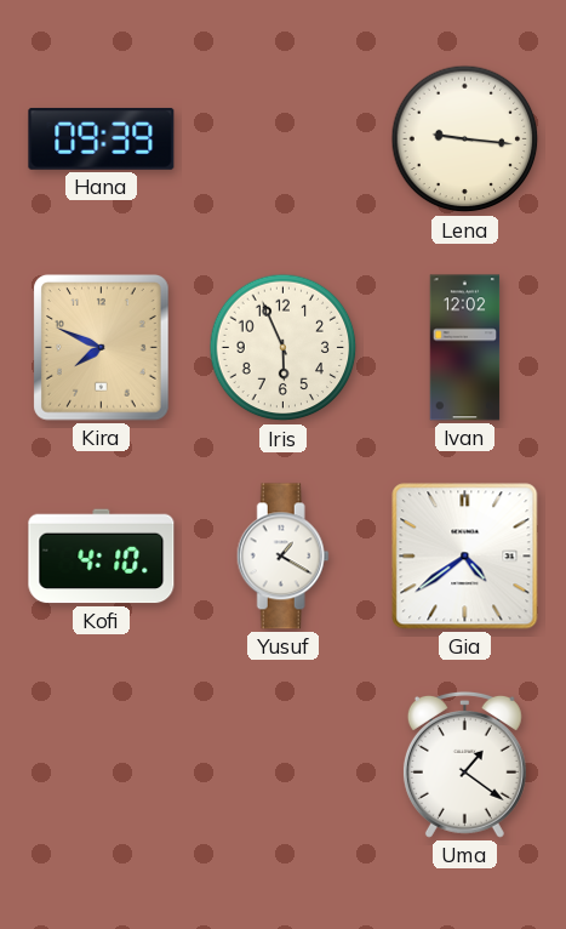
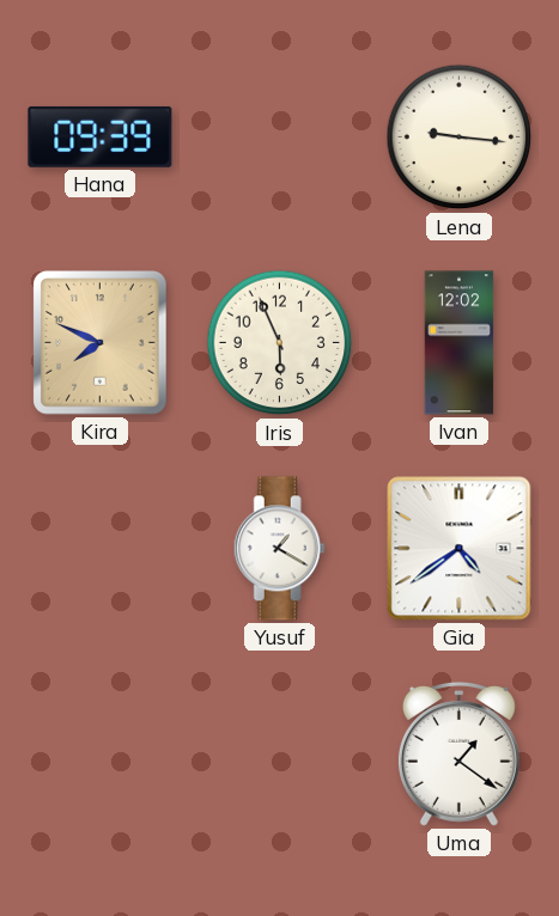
Kofi: 4:10 -> none (102, 557)
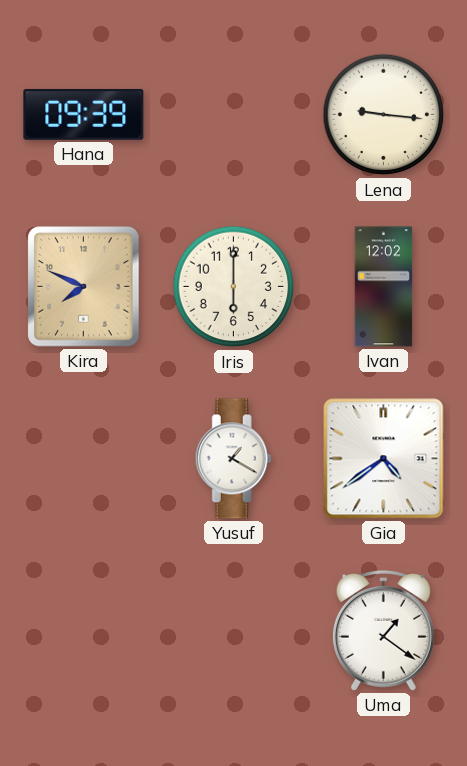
Iris: 5:56 -> 6:00 (234, 287)
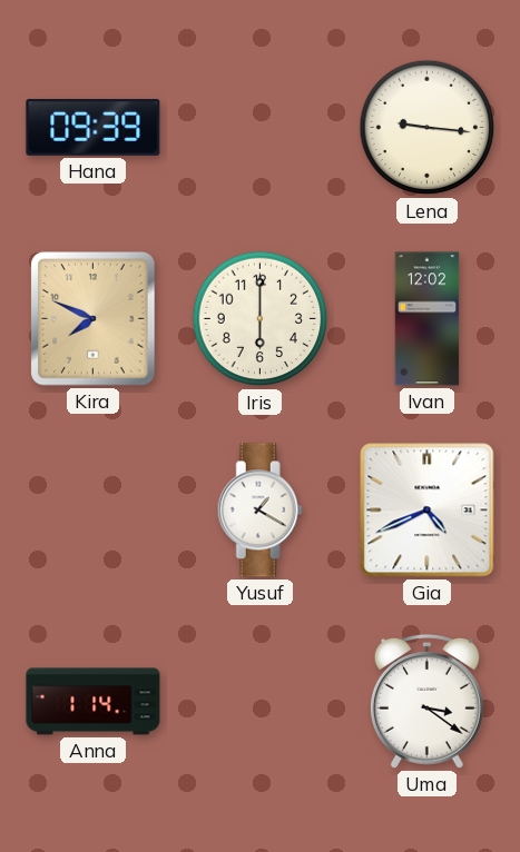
Gia: 4:39 -> 4:41 (428, 511)
Anna: none -> 1:14 (94, 702)
Uma: 1:21 -> 3:21 (426, 701)
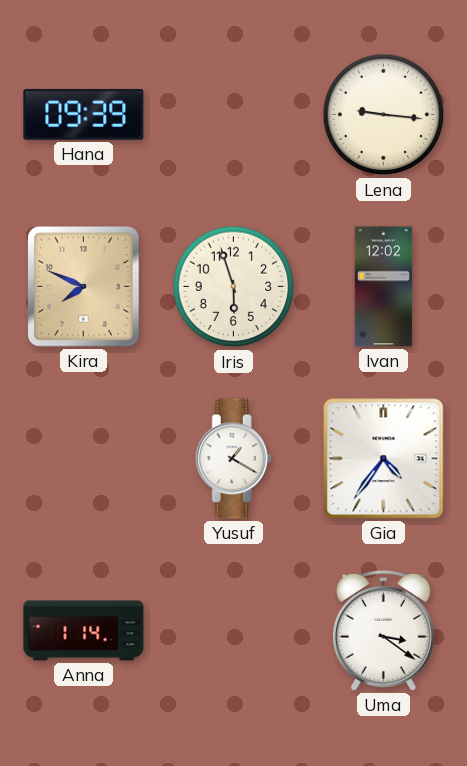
Iris: 6:00 -> 5:57 (234, 287)
Gia: 4:41 -> 4:36 (384, 459)
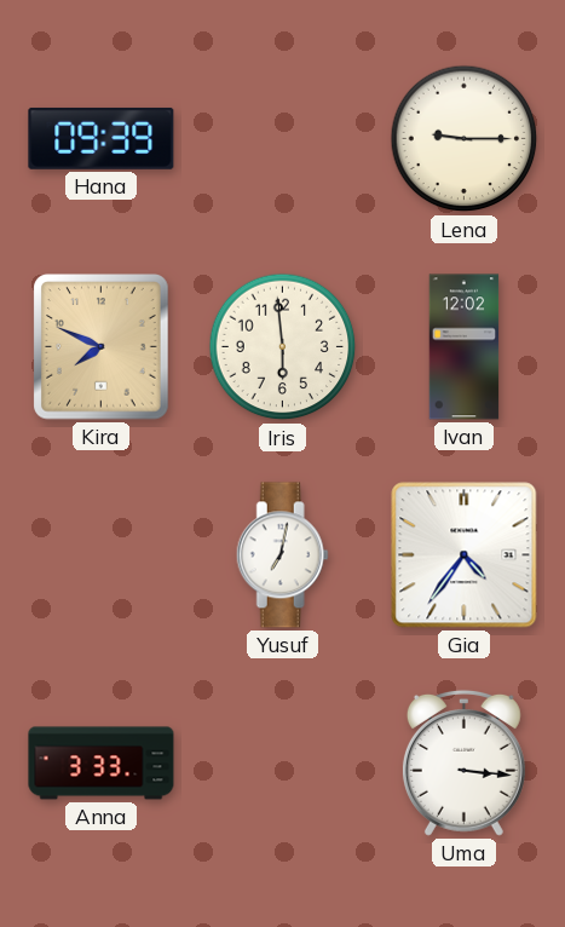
Lena: 9:16 -> 9:15 (465, 139)
Iris: 5:57 -> 5:59 (283, 347)
Yusuf: 1:20 -> 7:02 (282, 555)
Anna: 1:14 -> 3:33 (102, 764)
Uma: 3:21 -> 3:16 (463, 762)
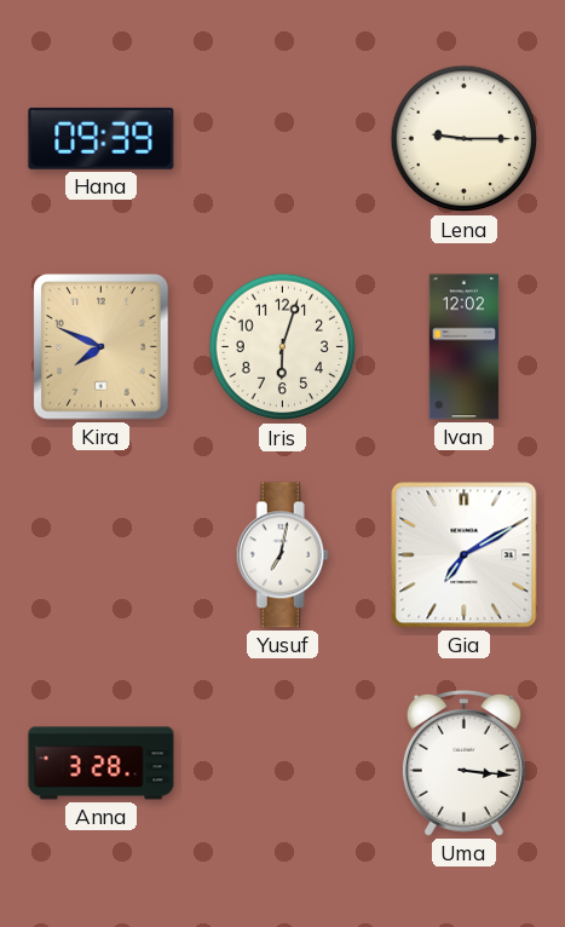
Iris: 5:59 -> 6:03 (283, 347)
Gia: 4:36 -> 7:10 (465, 555)
Anna: 3:33 -> 3:28 (102, 764)
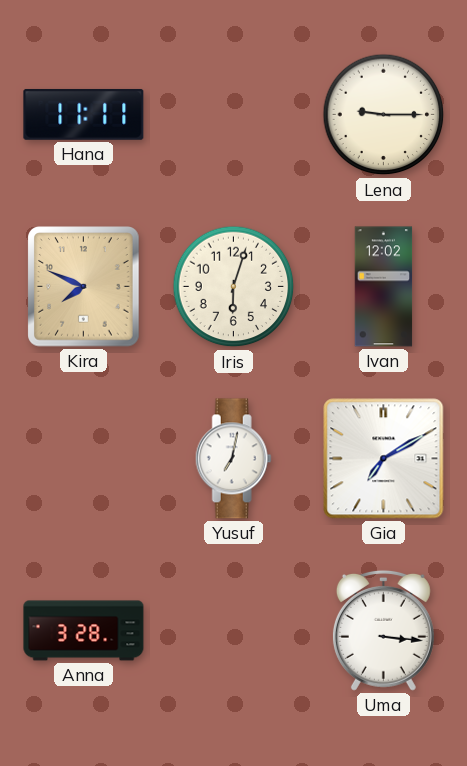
Hana: 09:39 -> 11:11 (84, 115)
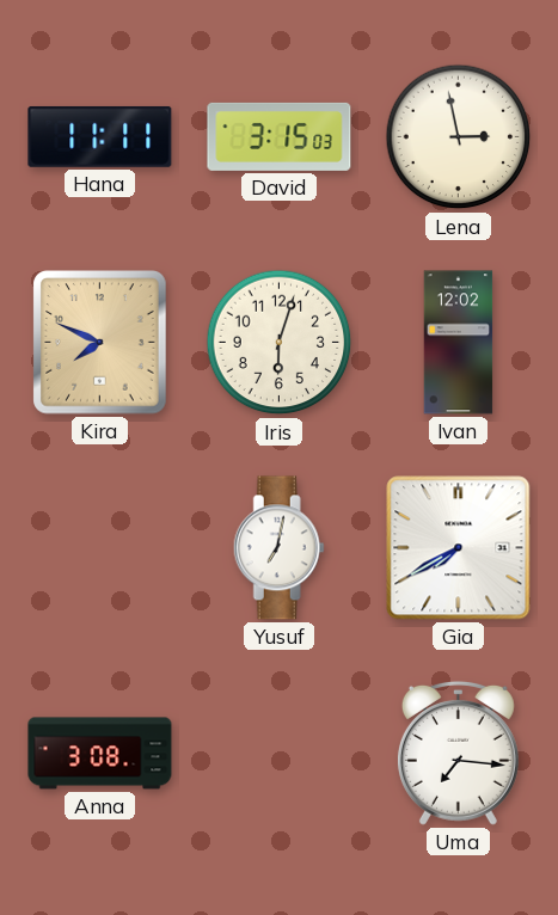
David: none -> 3:15 (280, 136)
Lena: 9:15 -> 2:58 (459, 137)
Gia: 7:10 -> 7:40 (459, 548)
Anna: 3:28 -> 3:08 (100, 754)
Uma: 3:16 -> 7:16 (458, 753)
